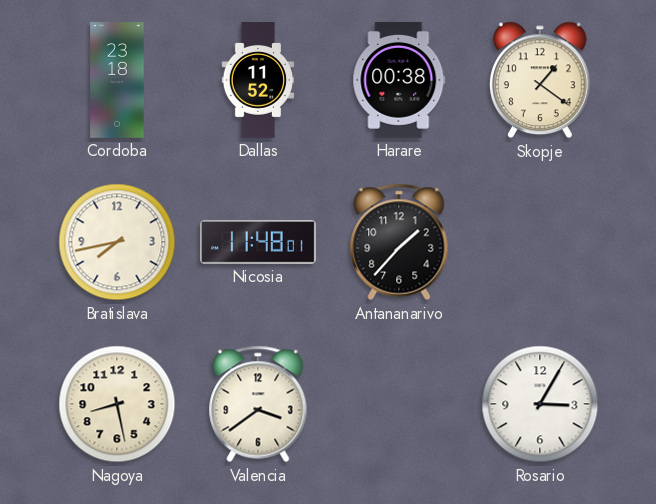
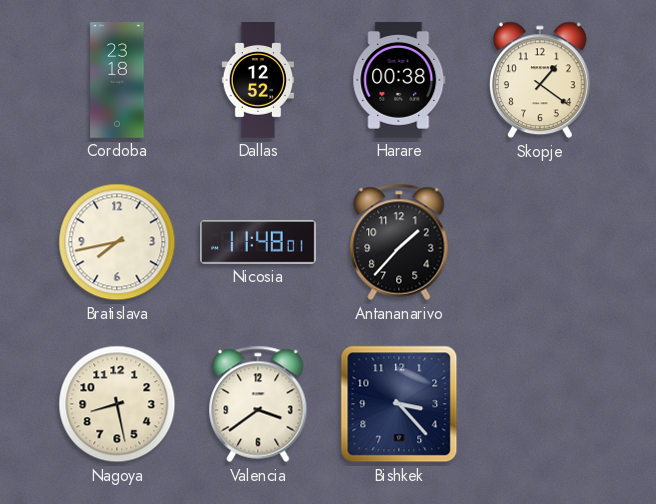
Dallas: 11:52 -> 12:52 (257, 81)
Bishkek: none -> 3:23 (399, 404)
Rosario: 3:05 -> none (540, 404)
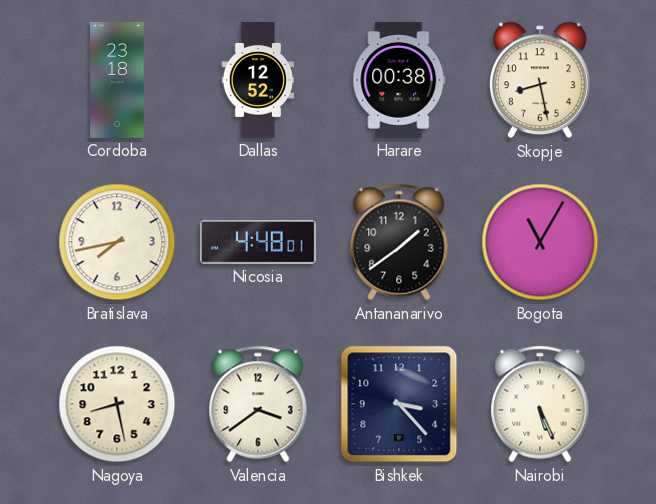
Skopje: 1:21 -> 8:28 (540, 80)
Nicosia: 11:48 -> 4:48 (259, 242)
Antananarivo: 1:37 -> 1:39 (399, 242)
Bogota: none -> 11:05 (540, 242)
Nairobi: none -> 5:26 (540, 404)
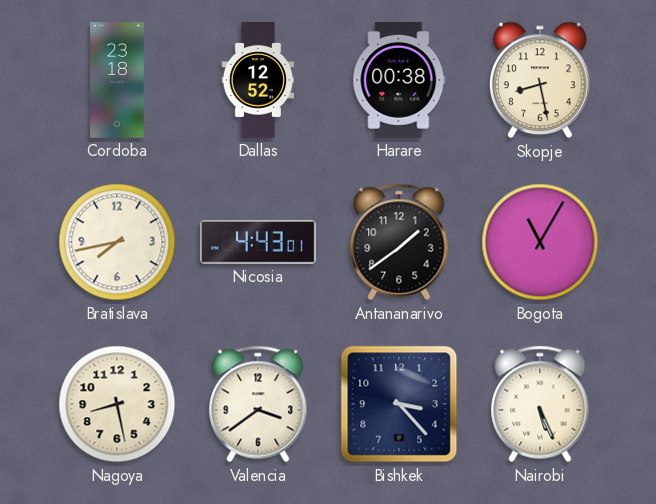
Nicosia: 4:48 -> 4:43 (259, 242)
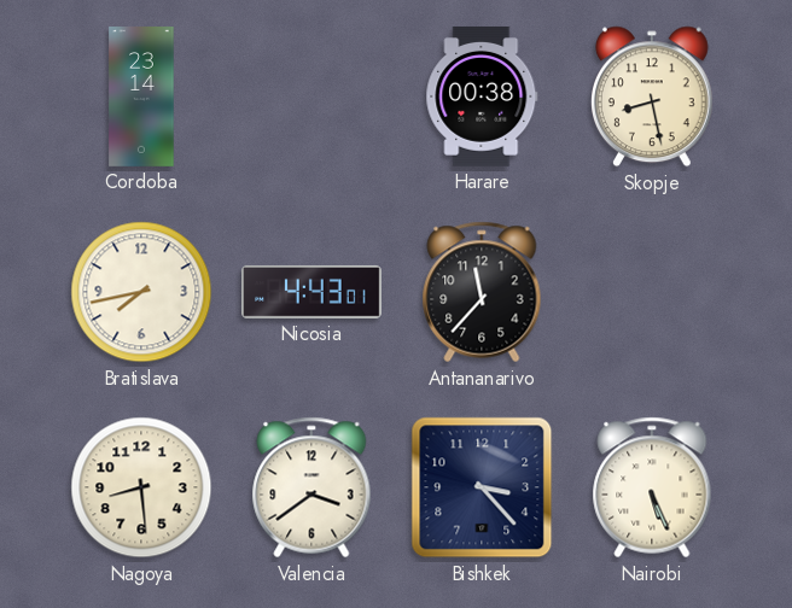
Cordoba: 23:18 -> 23:14 (141, 98)
Dallas: 12:52 -> none (257, 81)
Antananarivo: 1:39 -> 11:37 (482, 292)
Bogota: 11:05 -> none (540, 242)
Nagoya: 8:28 -> 8:29 (141, 487)
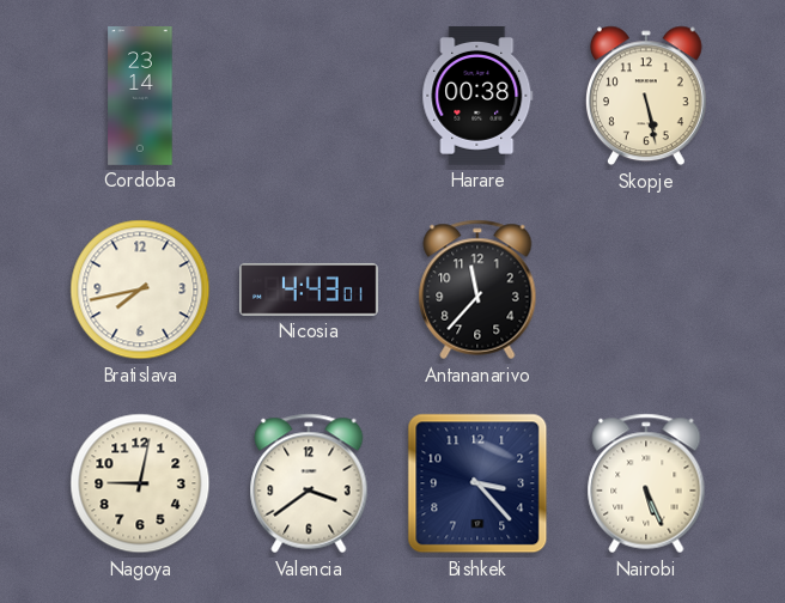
Skopje: 8:28 -> 5:28 (646, 96)
Nagoya: 8:29 -> 9:02 (140, 483)
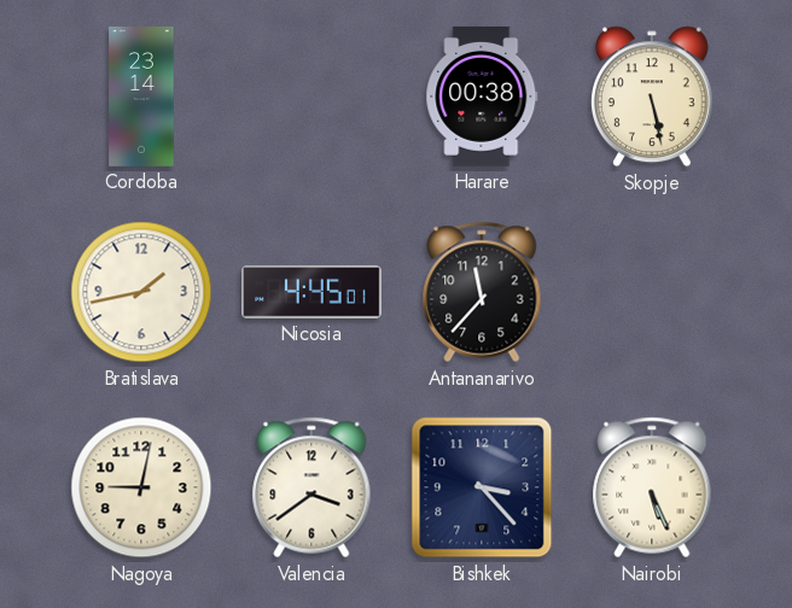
Bratislava: 7:43 -> 1:43 (141, 292)
Nicosia: 4:43 -> 4:45 (313, 292)
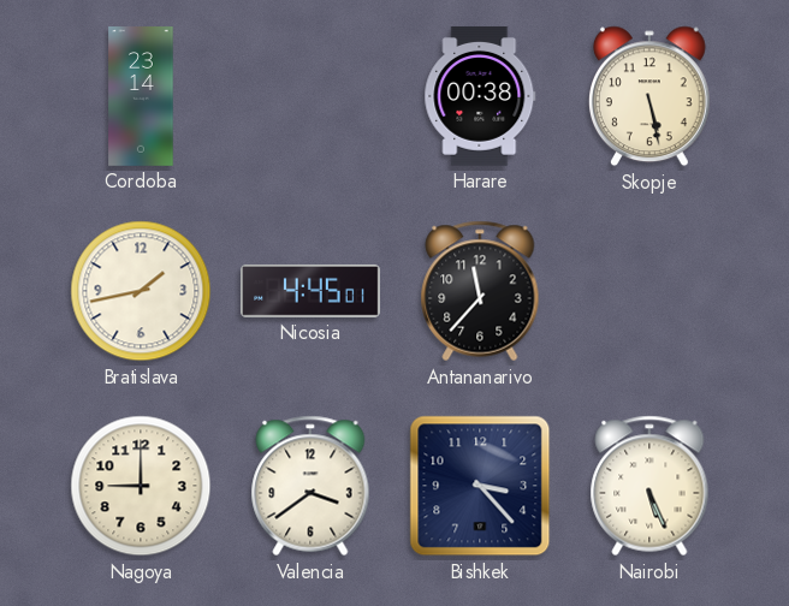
Nagoya: 9:02 -> 9:00 (141, 486)
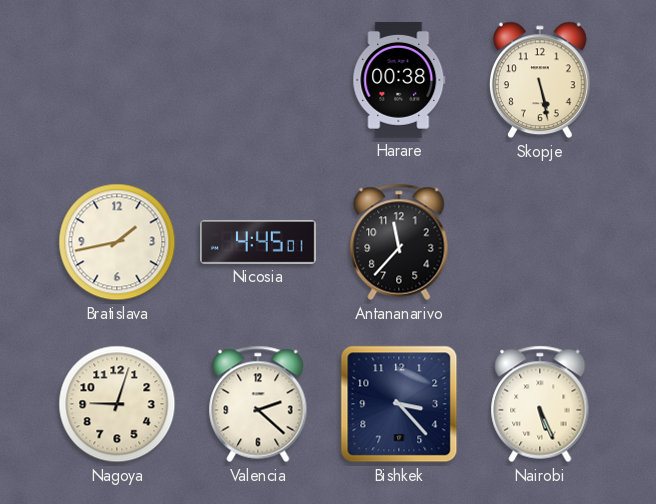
Cordoba: 23:14 -> none (141, 97)
Nagoya: 9:00 -> 9:03 (117, 404)
Valencia: 3:39 -> 2:22 (258, 404)
